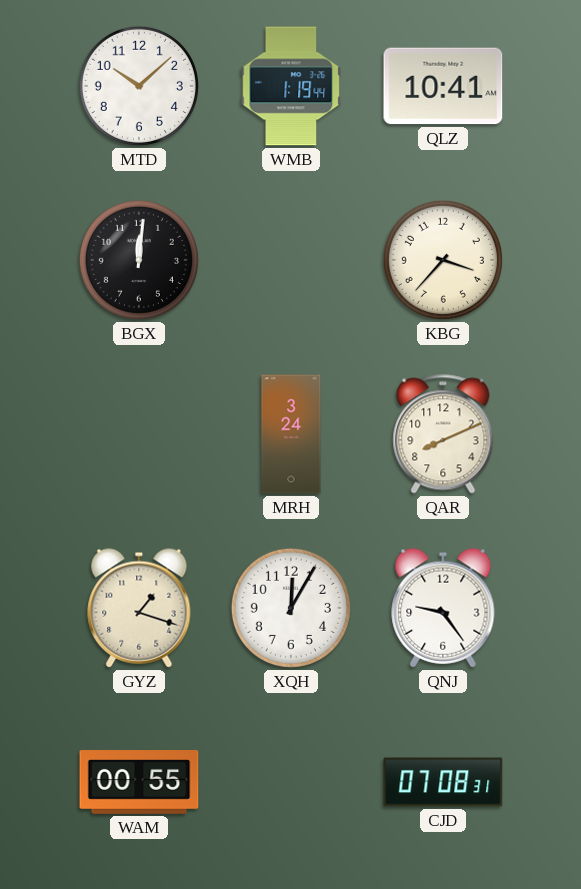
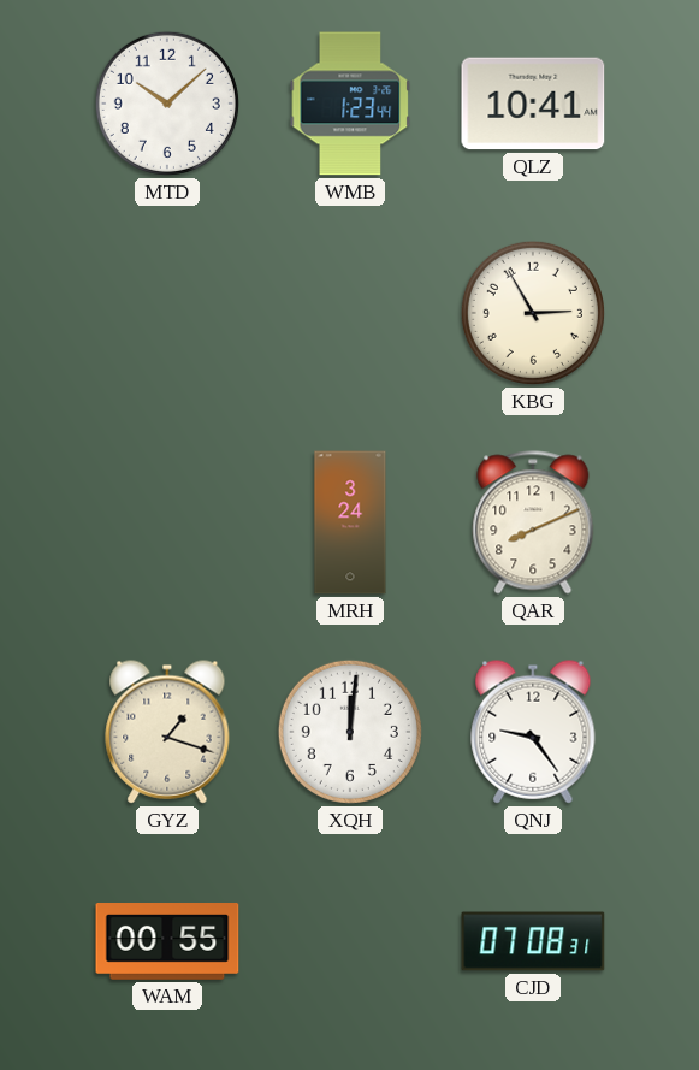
WMB: 1:19 -> 1:23 (350, 104)
BGX: 12:01 -> none (139, 260)
KBG: 3:37 -> 2:55 (533, 313)
XQH: 12:05 -> 12:01 (350, 732)
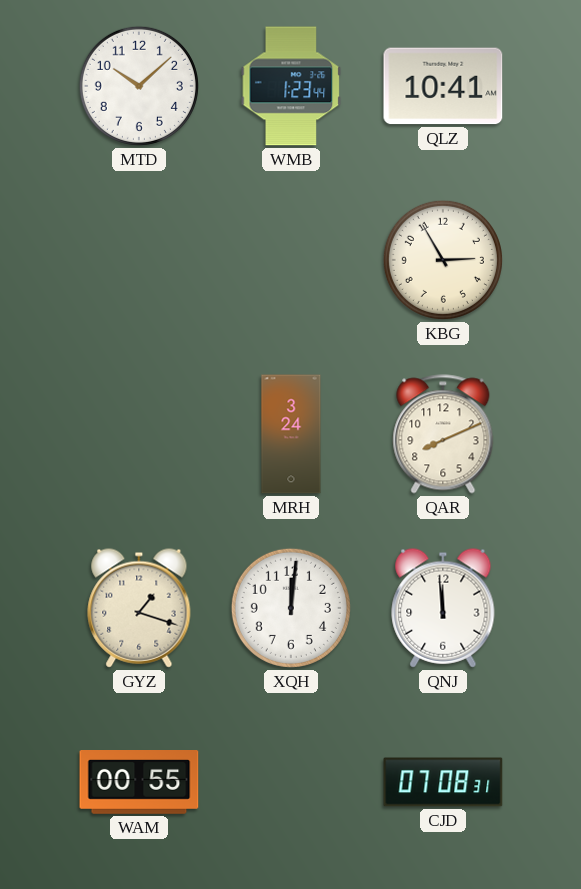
QNJ: 9:24 -> 11:59 (443, 608)
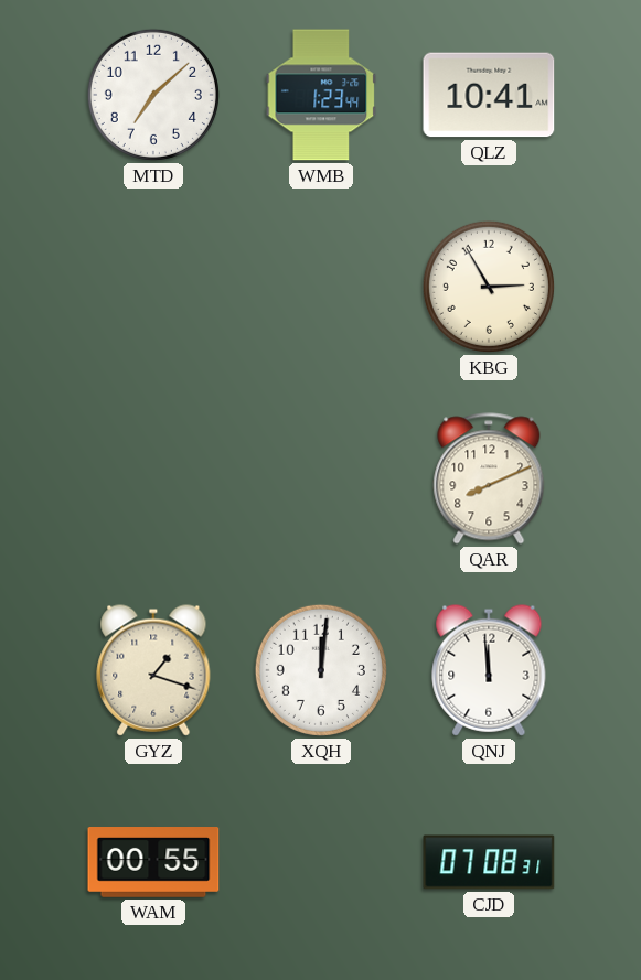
MTD: 10:08 -> 7:08 (153, 95)
MRH: 3:24 -> none (291, 434)
